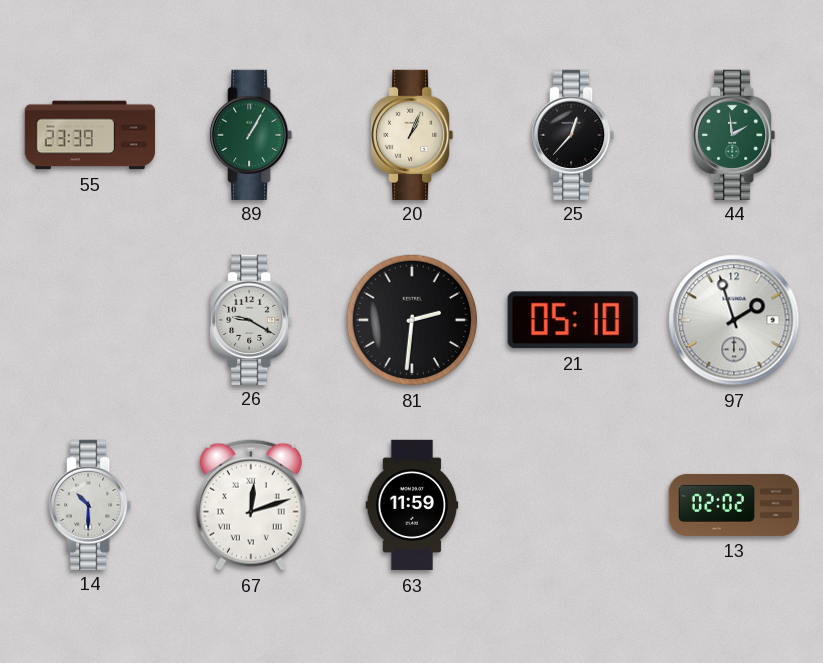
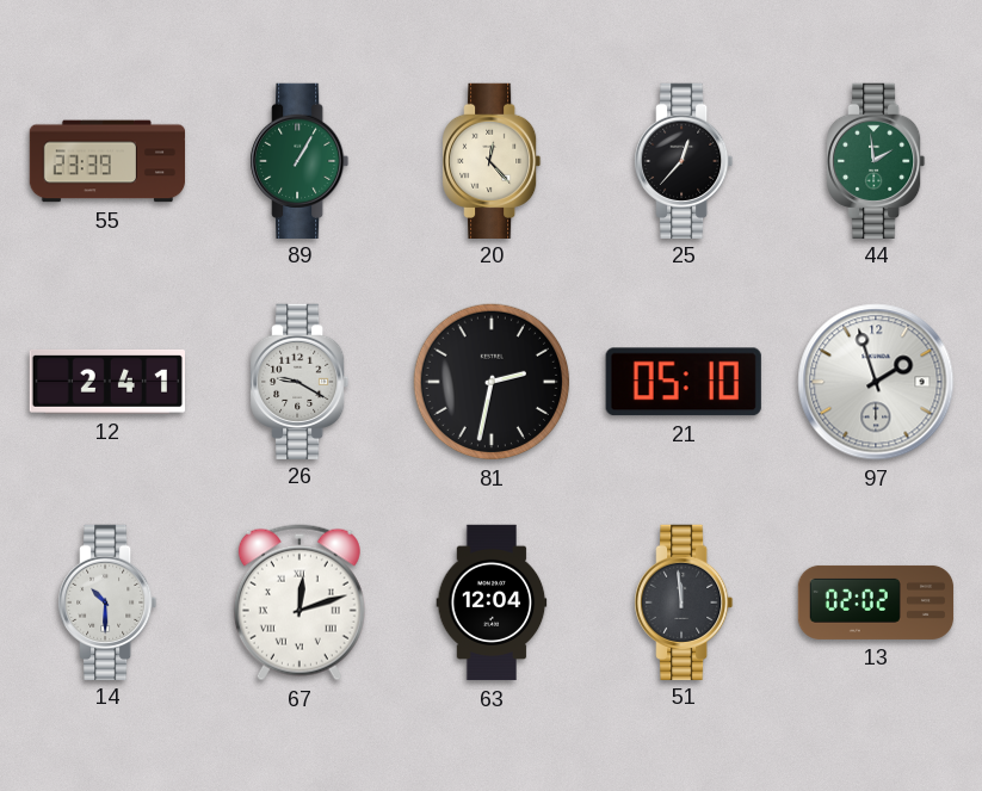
20: 1:04 -> 12:23 (492, 160)
12: none -> 2:41 (106, 382)
81: 2:31 -> 2:32 (492, 382)
63: 11:59 -> 12:04 (492, 602)
51: none -> 11:59 (684, 601)
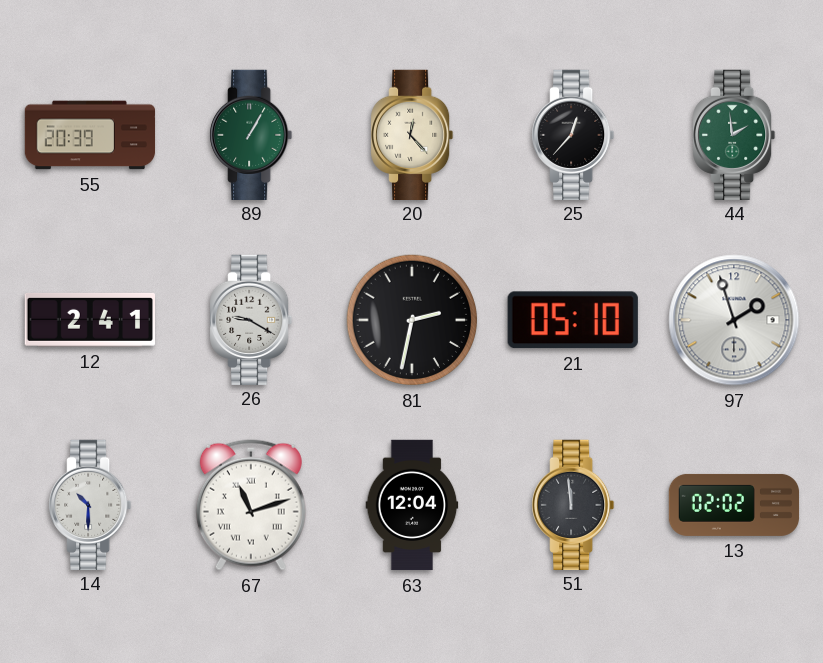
55: 23:39 -> 20:39 (90, 135)
67: 12:12 -> 11:12 (251, 505)
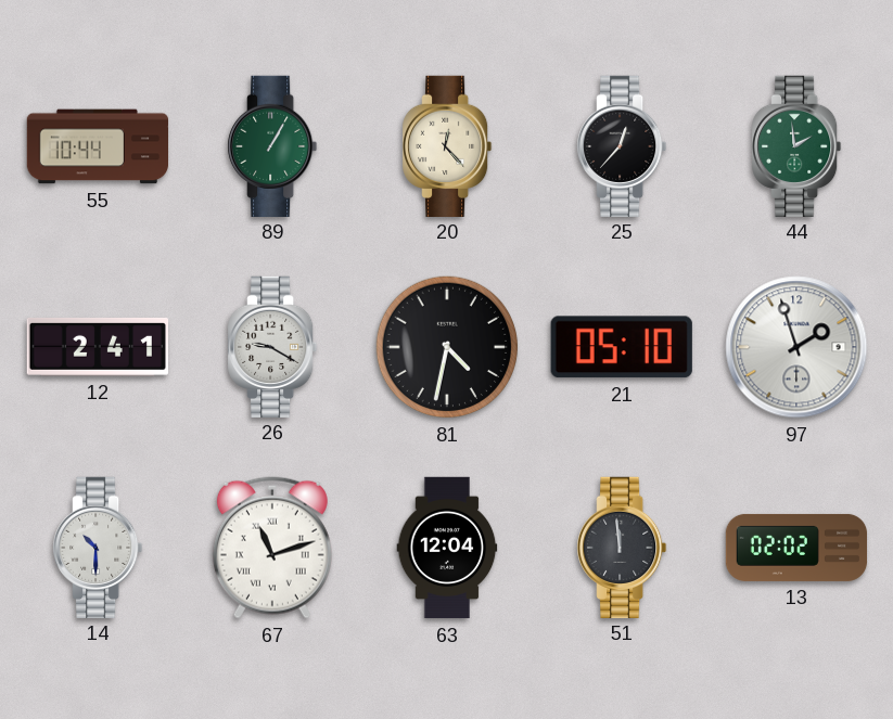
55: 20:39 -> 10:44 (98, 146)
81: 2:32 -> 4:32 (447, 347)
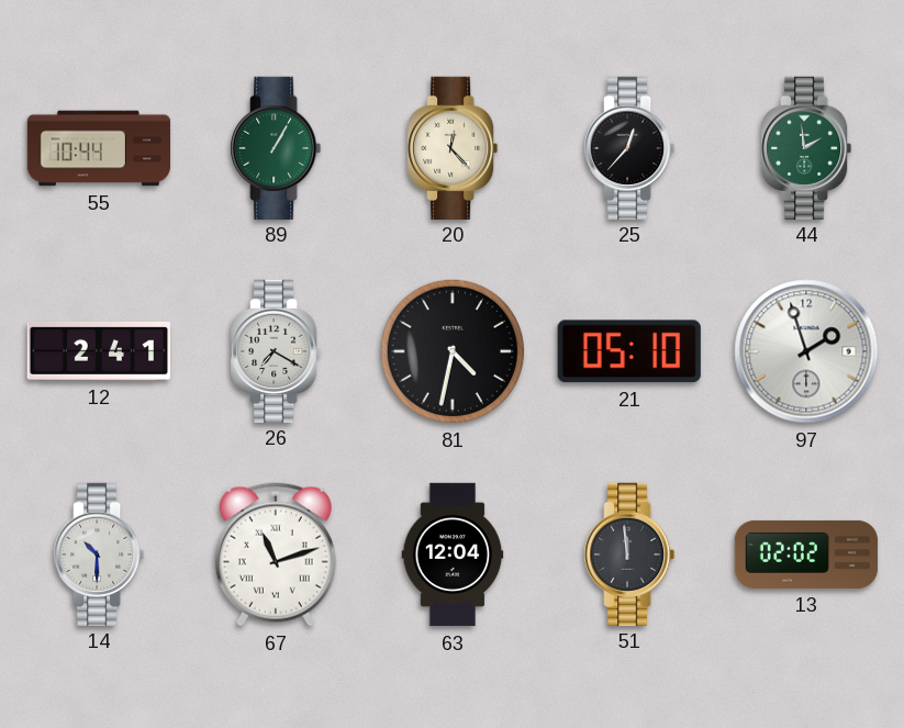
26: 9:20 -> 7:20 (276, 350)
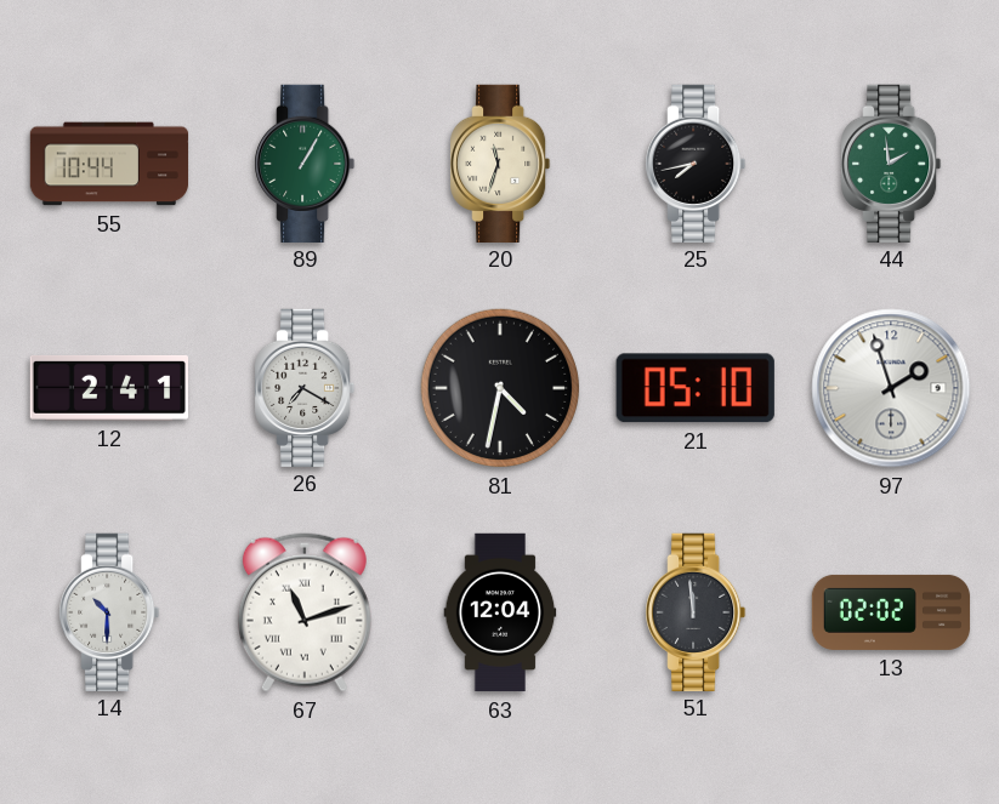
20: 12:23 -> 11:33 (500, 162)
25: 12:37 -> 7:43 (696, 162)
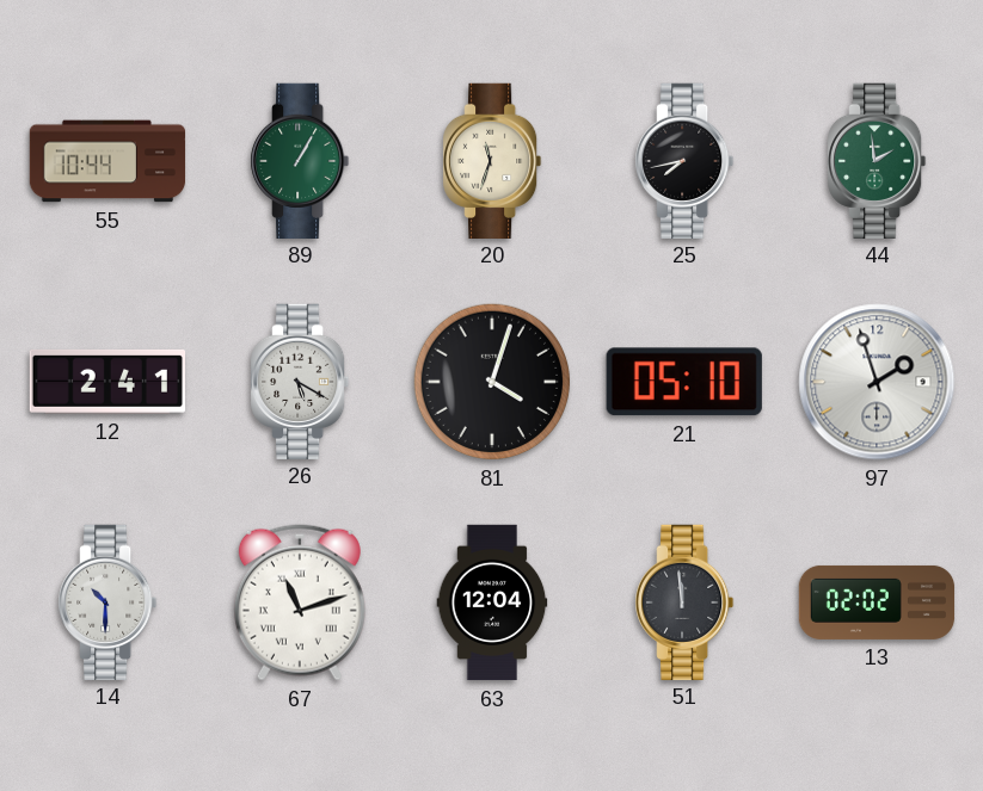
26: 7:20 -> 5:20 (300, 381)
81: 4:32 -> 4:03 (492, 382)
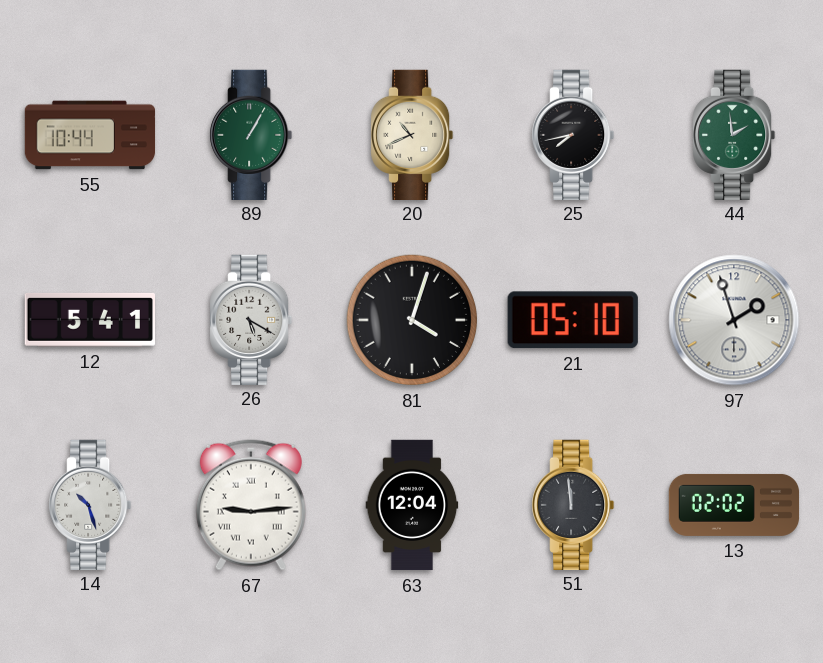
20: 11:33 -> 10:41 (412, 134)
12: 2:41 -> 5:41 (89, 320)
14: 10:30 -> 10:27 (90, 504)
67: 11:12 -> 9:14 (251, 505)
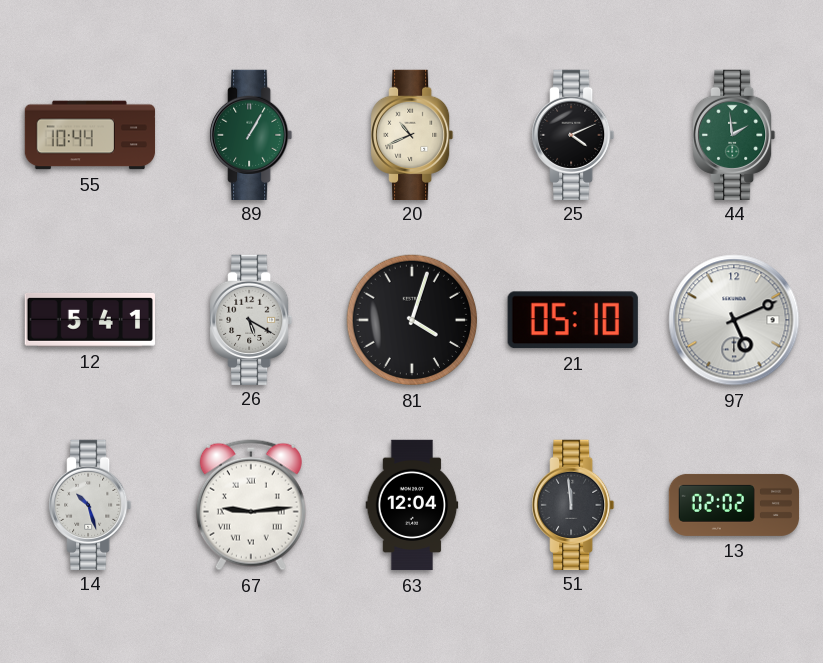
25: 7:43 -> 4:11 (573, 134)
97: 1:57 -> 5:11 (734, 320)
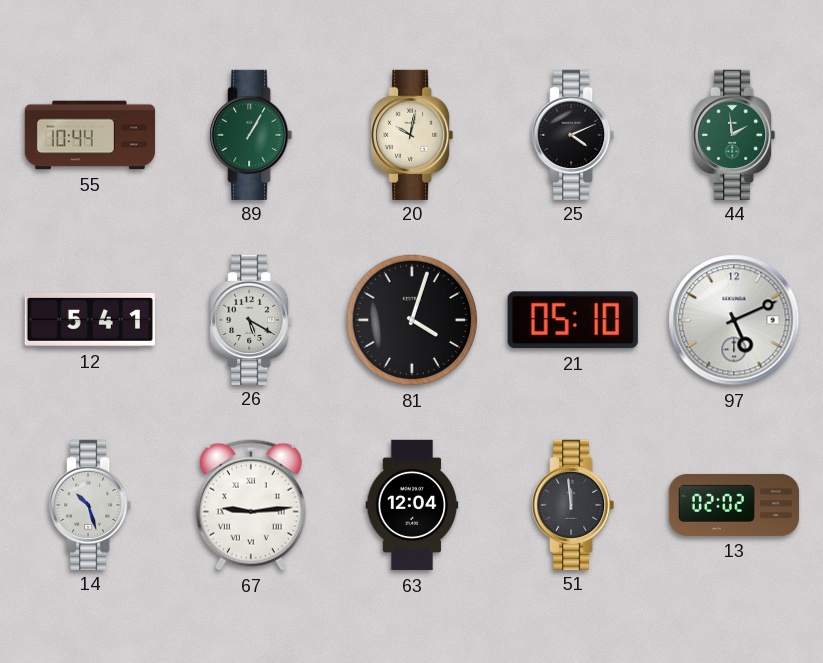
20: 10:41 -> 10:02 (412, 134)
